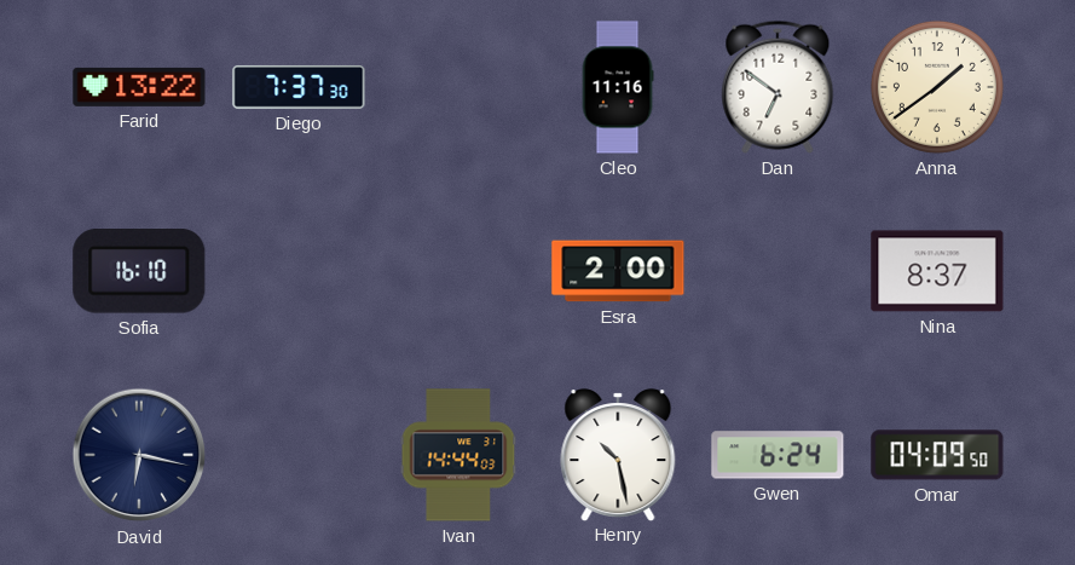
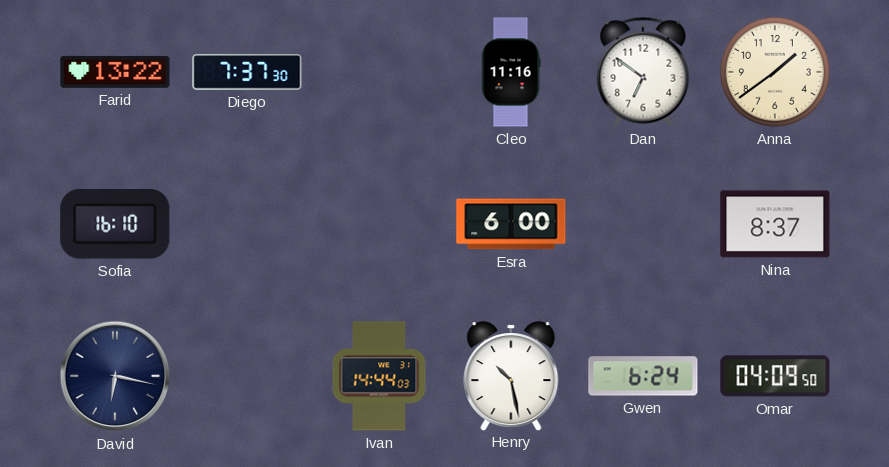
Esra: 2:00 -> 6:00 (511, 224)
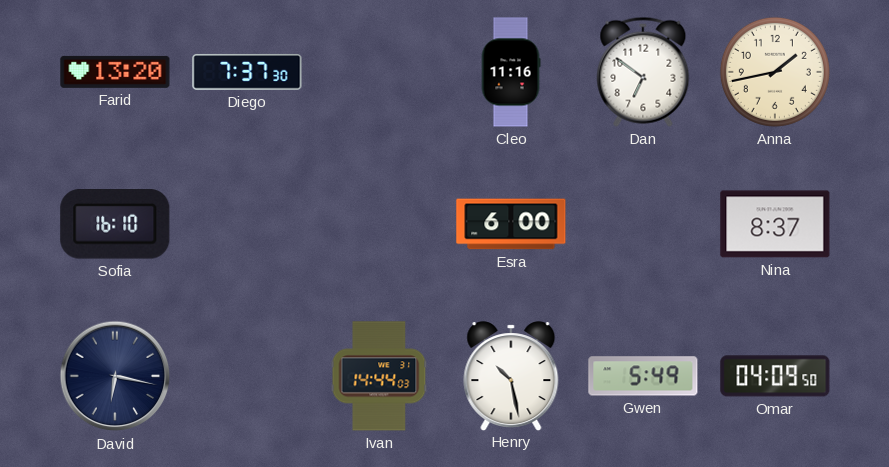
Farid: 13:22 -> 13:20 (115, 72)
Anna: 1:39 -> 1:43 (775, 72)
Gwen: 6:24 -> 5:49 (643, 376)
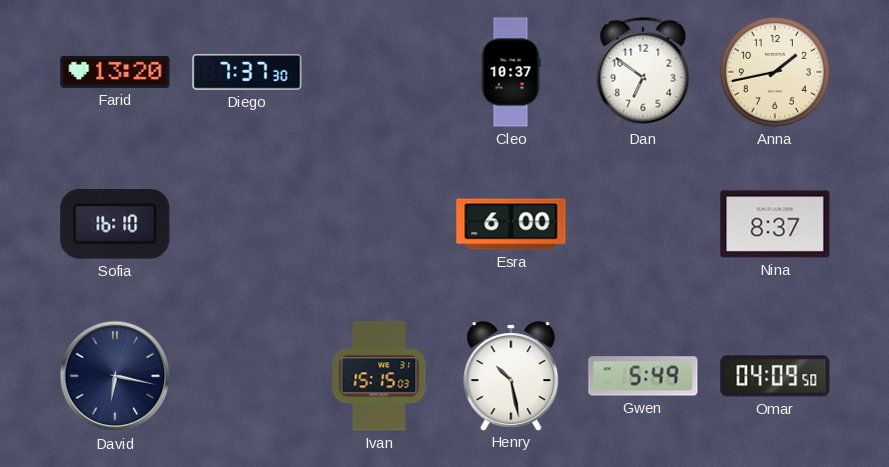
Cleo: 11:16 -> 10:37 (511, 72)
Ivan: 14:44 -> 15:15 (379, 376)
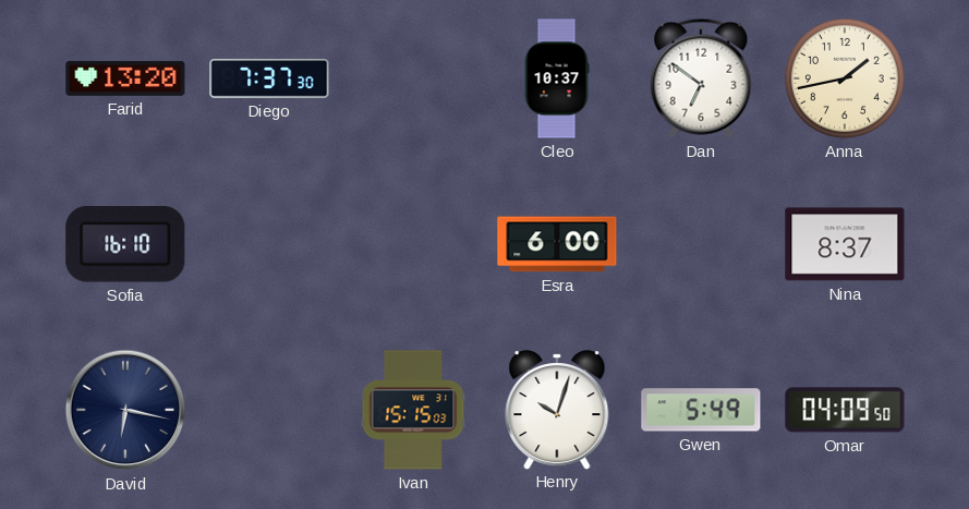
Henry: 10:28 -> 10:03 (557, 410)
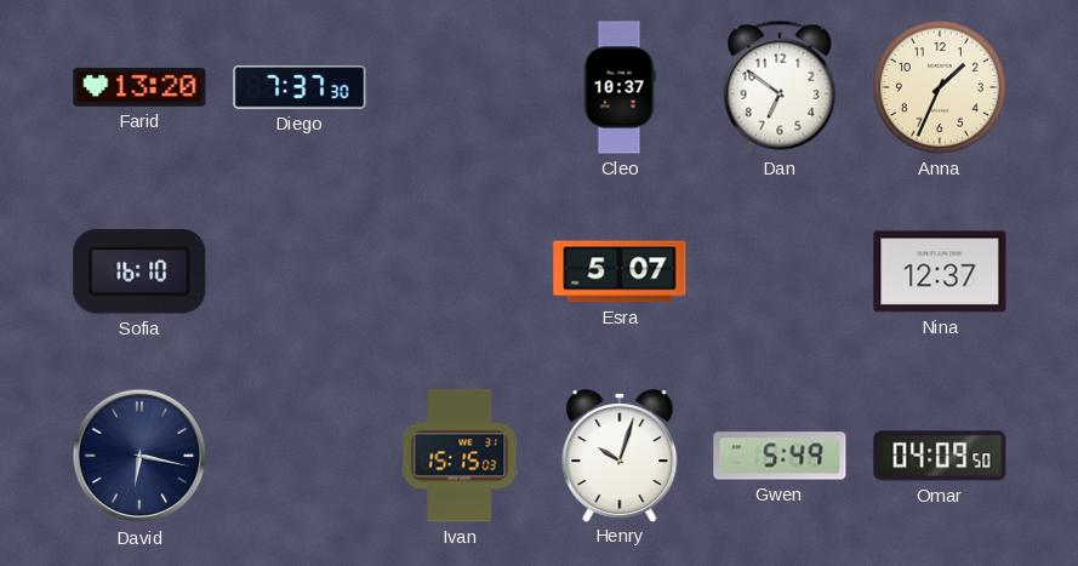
Anna: 1:43 -> 1:34 (940, 87)
Esra: 6:00 -> 5:07 (620, 271)
Nina: 8:37 -> 12:37 (940, 271)
